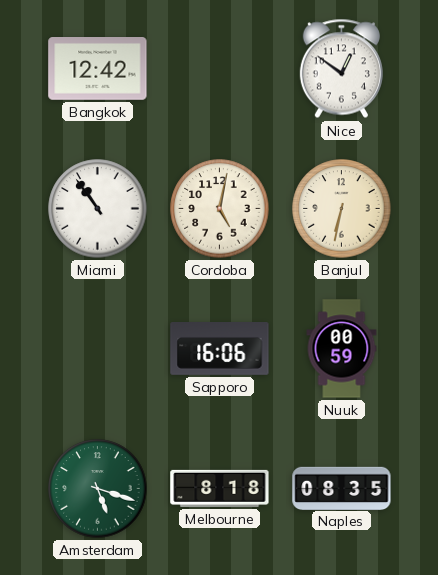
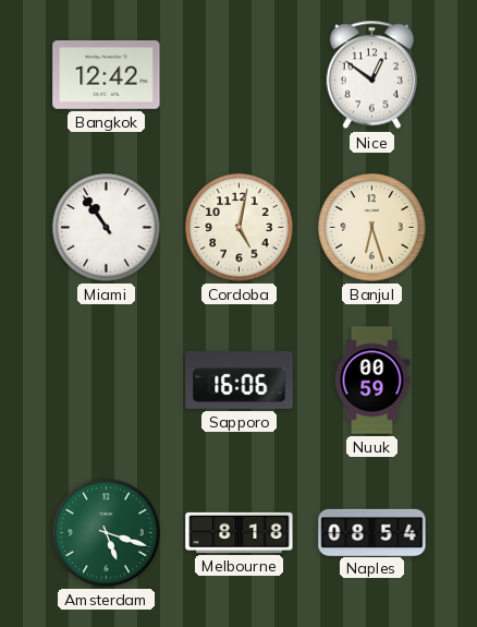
Banjul: 6:32 -> 6:27 (372, 228)
Naples: 08:35 -> 08:54 (372, 532)
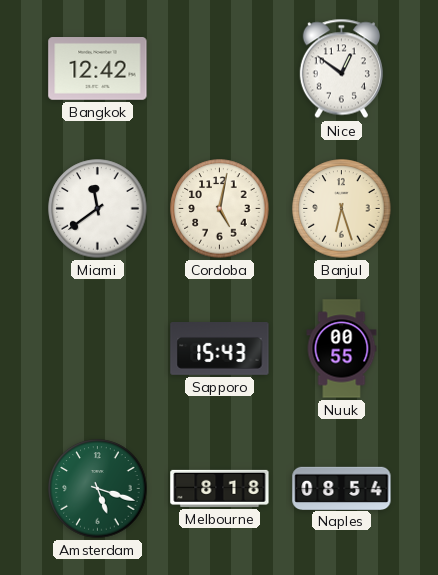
Miami: 10:54 -> 11:39 (98, 209)
Sapporo: 16:06 -> 15:43 (220, 349)
Nuuk: 00:59 -> 00:55 (342, 349)
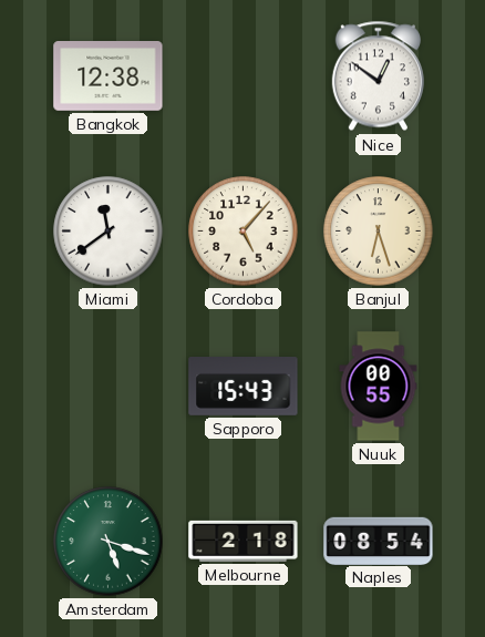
Bangkok: 12:42 -> 12:38 (109, 76)
Cordoba: 5:02 -> 5:07 (244, 232)
Melbourne: 8:18 -> 2:18 (244, 541)
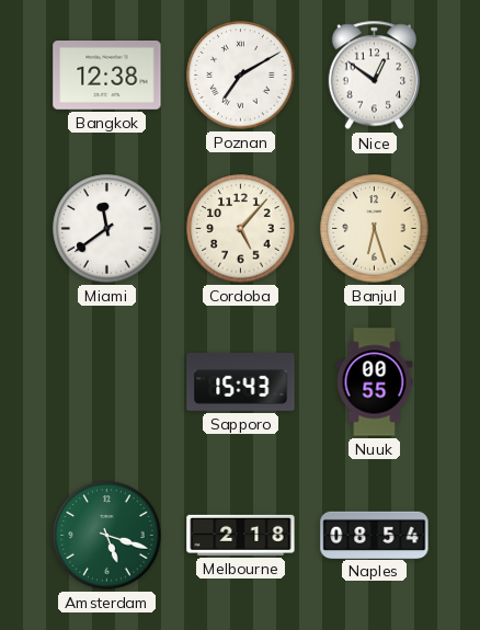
Poznan: none -> 7:10 (241, 76)
